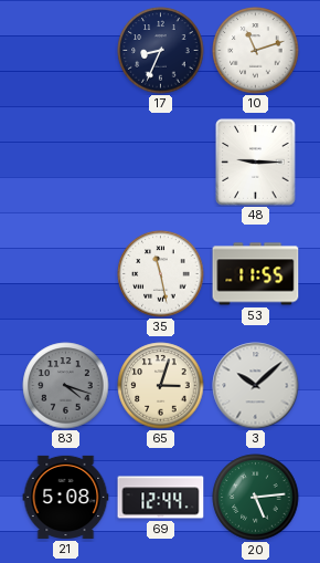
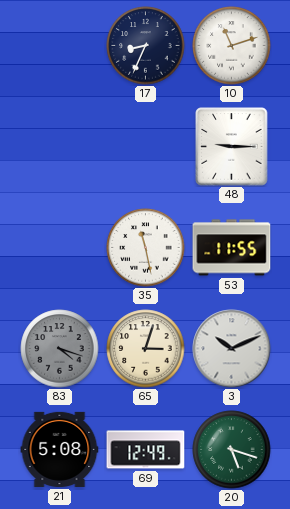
3: 10:08 -> 10:11 (232, 349)
69: 12:44 -> 12:49 (146, 450)
20: 5:14 -> 5:18 (232, 450)
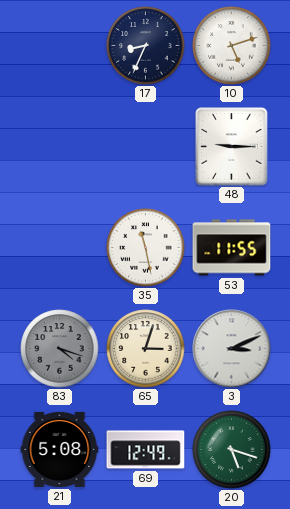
10: 11:12 -> 5:12 (232, 46)
3: 10:11 -> 3:11 (232, 349)
